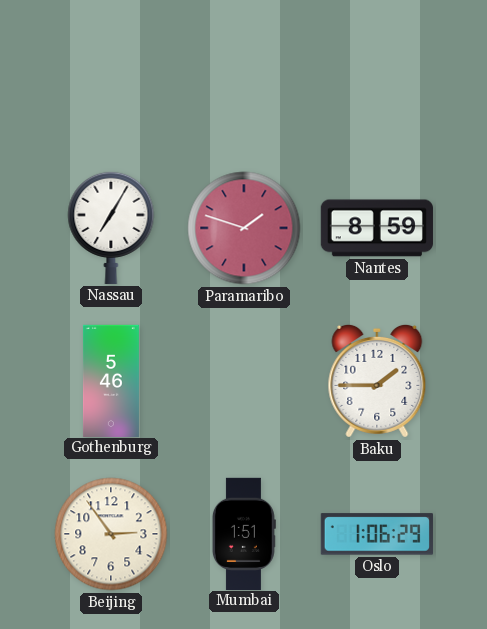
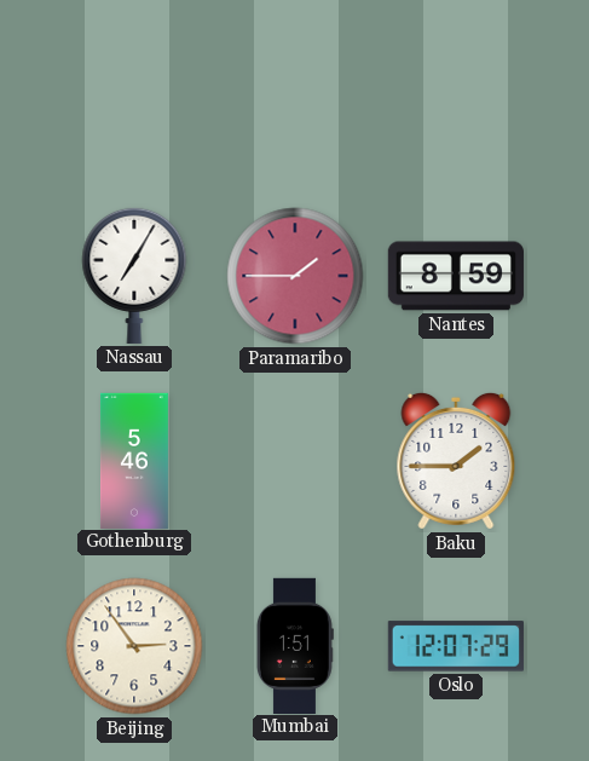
Paramaribo: 1:48 -> 1:45 (295, 276)
Oslo: 1:06 -> 12:07 (456, 646)
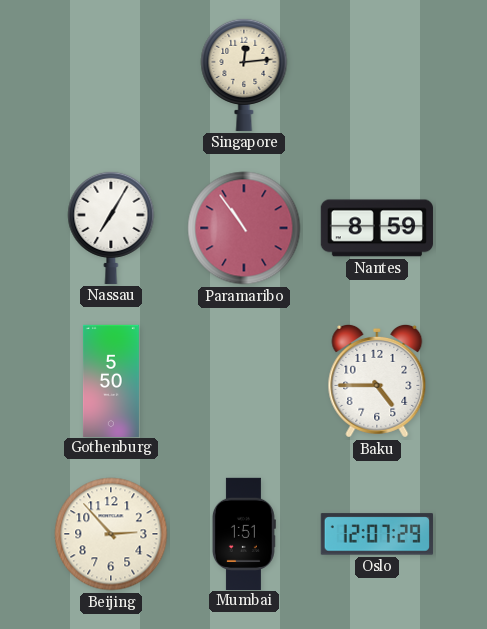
Singapore: none -> 12:14 (244, 74)
Paramaribo: 1:45 -> 10:54 (244, 228)
Gothenburg: 5:46 -> 5:50 (111, 380)
Baku: 1:45 -> 4:45 (377, 381)
Beijing: 2:54 -> 2:53 (111, 534)
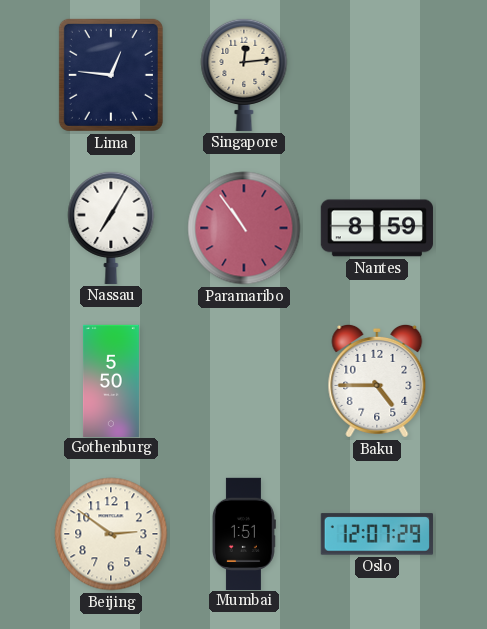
Lima: none -> 12:46 (111, 75)
Beijing: 2:53 -> 2:51 (111, 534)
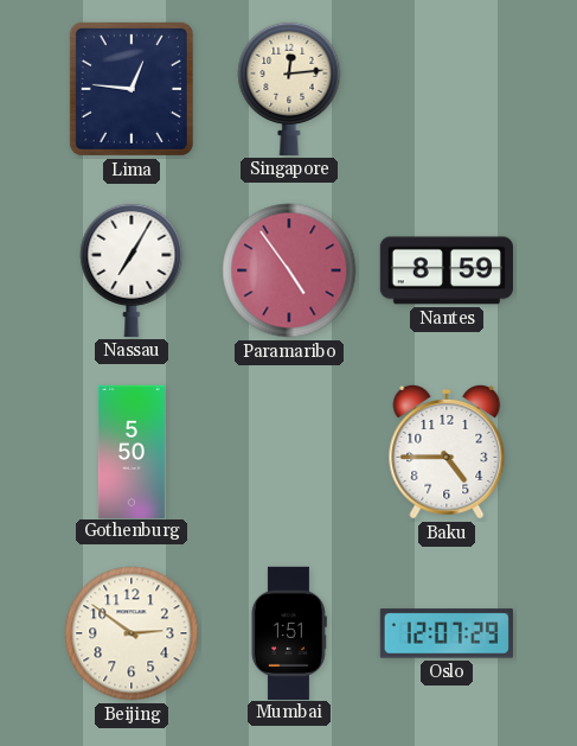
Paramaribo: 10:54 -> 4:54 (289, 270)
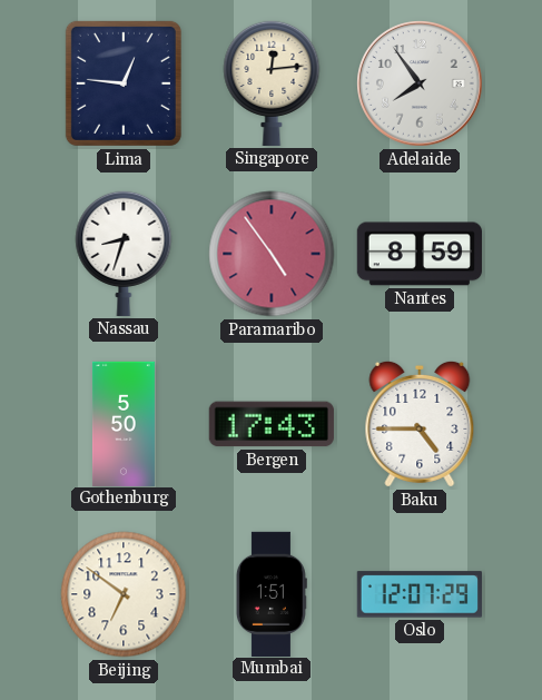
Adelaide: none -> 7:54 (420, 83)
Nassau: 7:05 -> 8:33 (124, 253)
Bergen: none -> 17:43 (272, 424)
Beijing: 2:51 -> 6:51 (124, 594)
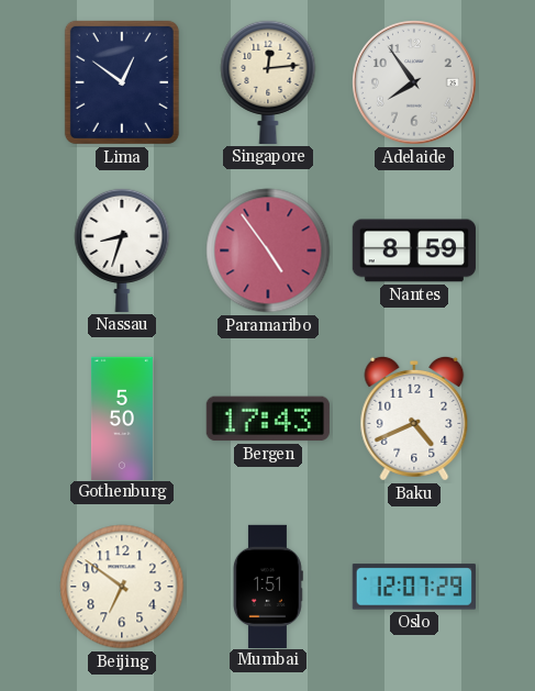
Lima: 12:46 -> 12:51 (122, 82)
Baku: 4:45 -> 4:41 (414, 419)
